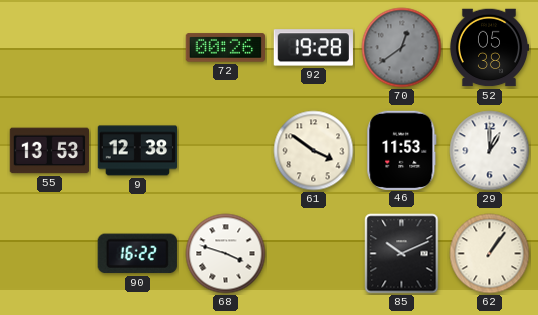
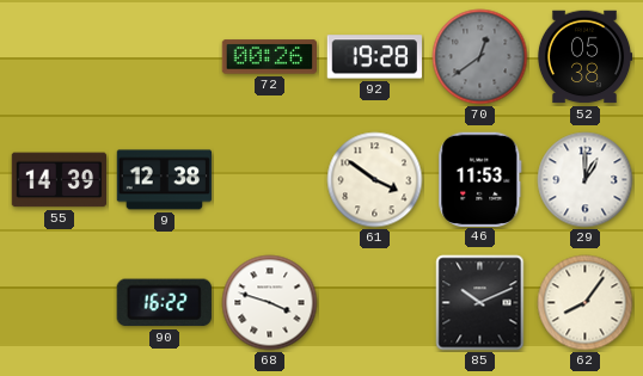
55: 13:53 -> 14:39 (60, 180)
62: 1:06 -> 8:06 (586, 303)
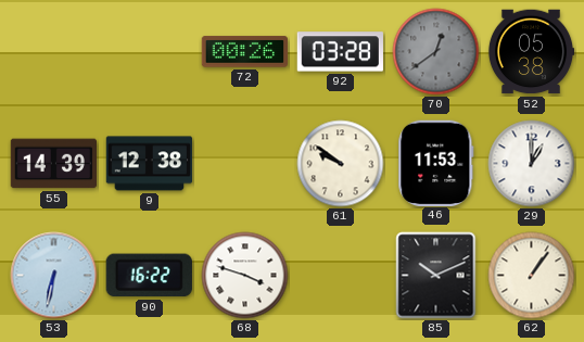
92: 19:28 -> 03:28 (340, 52)
61: 3:51 -> 9:51 (341, 164)
53: none -> 6:32 (54, 276)
62: 8:06 -> 1:06 (532, 276)
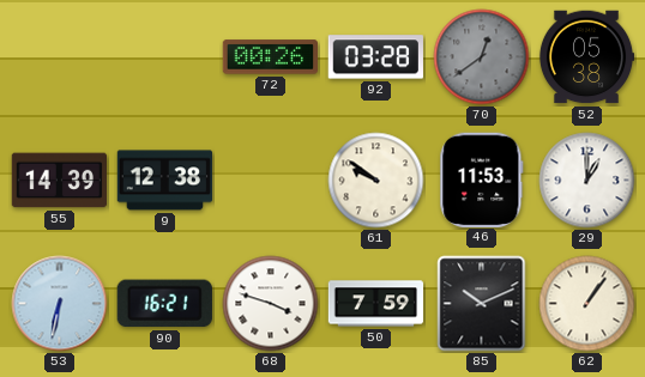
90: 16:22 -> 16:21 (164, 304)
50: none -> 7:59 (376, 304)
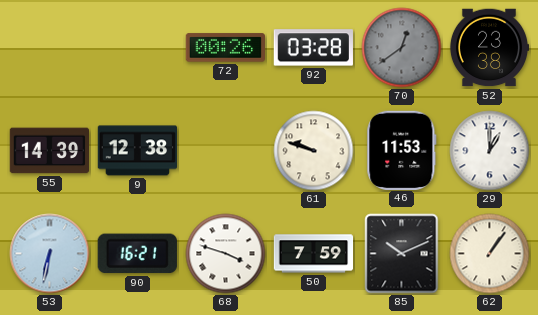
52: 05:38 -> 23:38 (489, 48)
61: 9:51 -> 9:48 (314, 151)
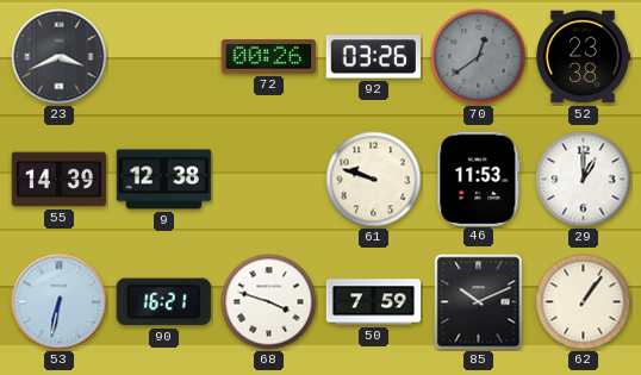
23: none -> 3:41 (60, 57)
92: 03:28 -> 03:26 (373, 57)
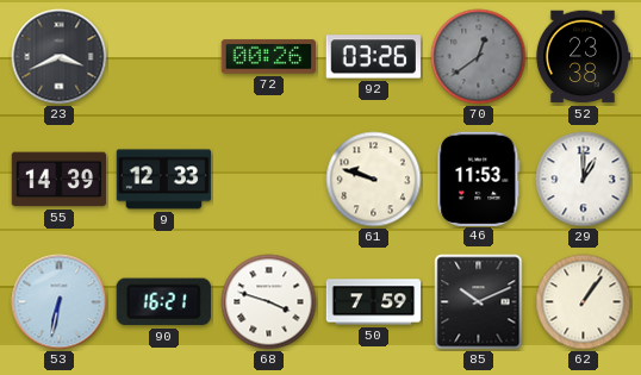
9: 12:38 -> 12:33 (164, 180)
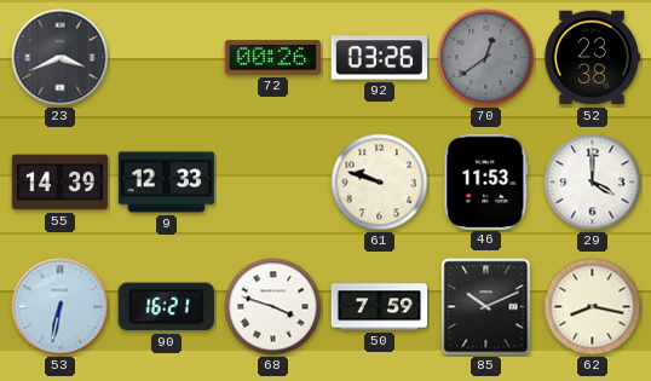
29: 1:00 -> 4:00 (593, 183)
62: 1:06 -> 8:17 (593, 307)
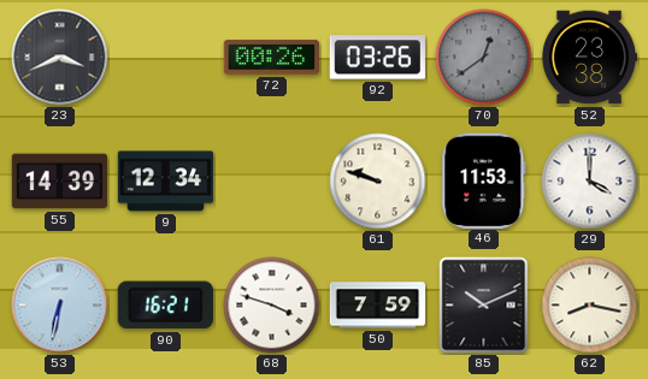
9: 12:33 -> 12:34 (166, 182)
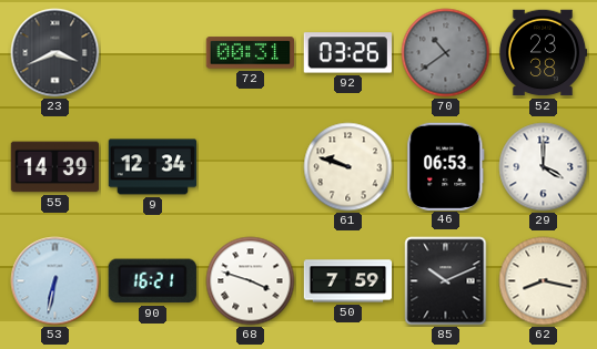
72: 00:26 -> 00:31 (250, 53)
70: 12:39 -> 10:39 (446, 53)
46: 11:53 -> 06:53 (446, 166)
